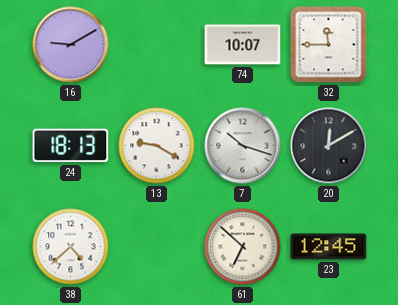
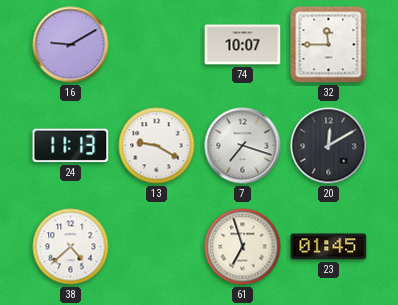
24: 18:13 -> 11:13 (71, 146)
7: 10:18 -> 7:18 (243, 146)
61: 6:52 -> 6:57 (243, 247)
23: 12:45 -> 01:45 (329, 247)
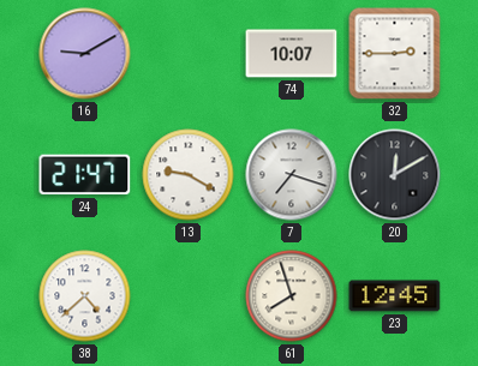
32: 11:45 -> 2:45 (395, 54)
24: 11:13 -> 21:47 (85, 175)
61: 6:57 -> 7:57 (292, 296)
23: 01:45 -> 12:45 (395, 296)
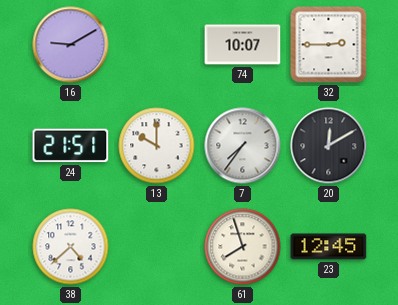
24: 21:47 -> 21:51 (71, 146)
13: 9:20 -> 10:00 (157, 146)
7: 7:18 -> 7:36 (243, 146)
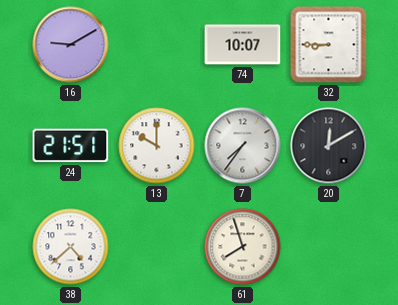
32: 2:45 -> 8:45 (329, 45)
23: 12:45 -> none (329, 247)
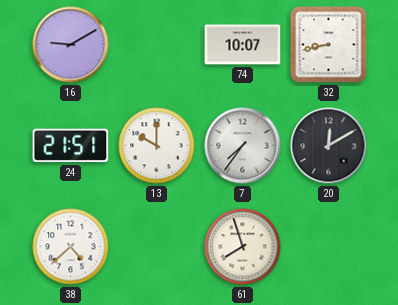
32: 8:45 -> 8:43 (329, 45)
